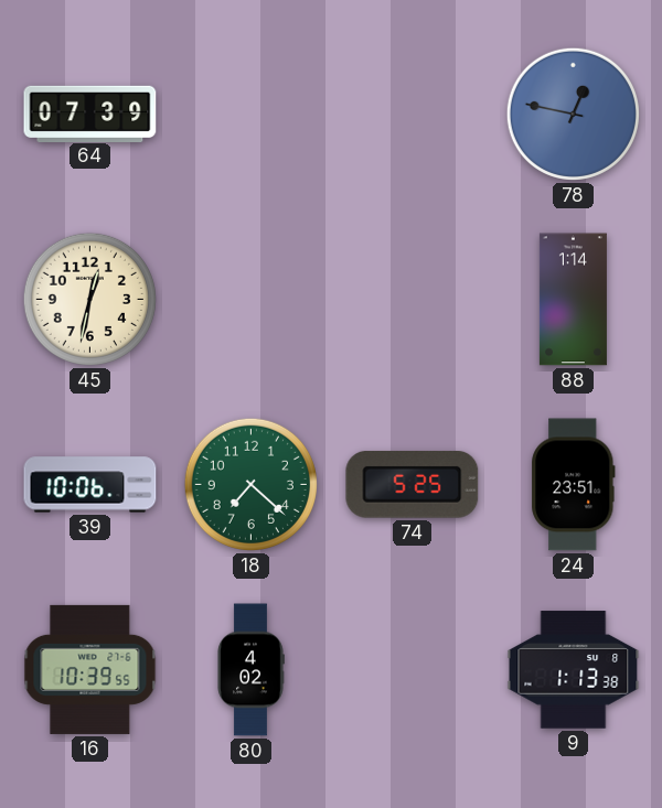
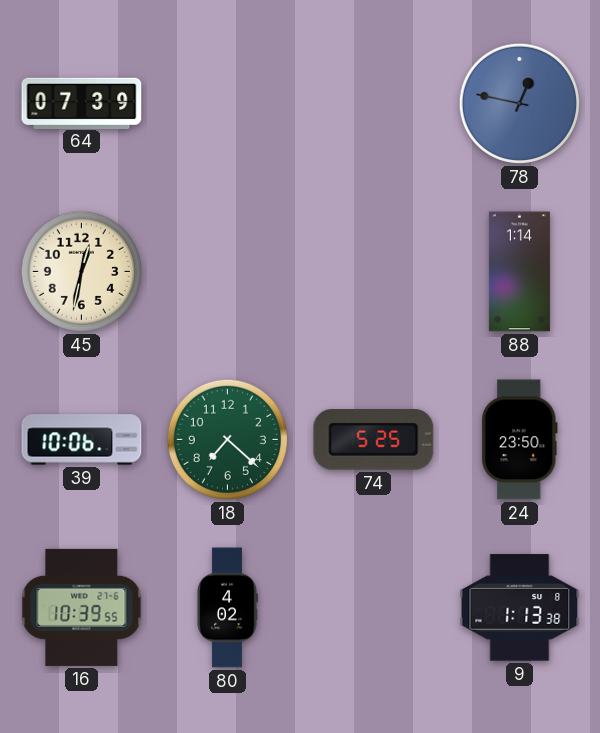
24: 23:51 -> 23:50 (520, 440)
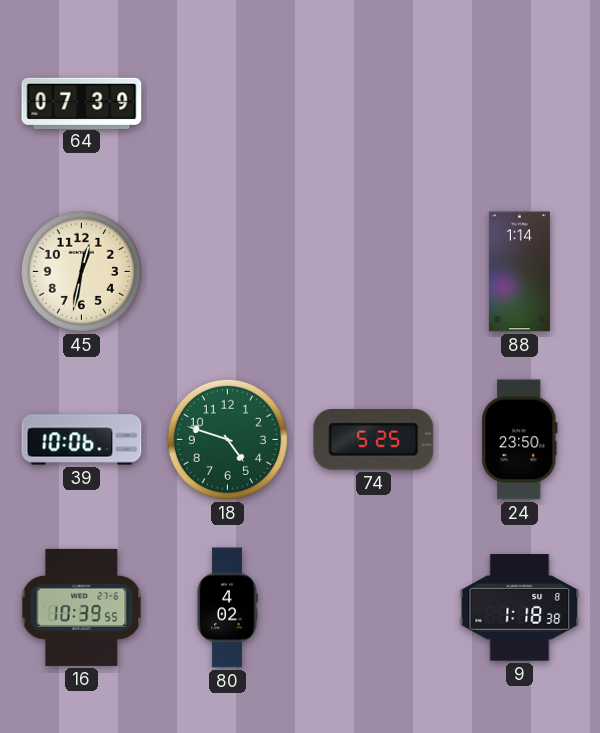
78: 12:47 -> none (519, 103)
18: 7:22 -> 4:48 (227, 439)
9: 1:13 -> 1:18 (520, 608)
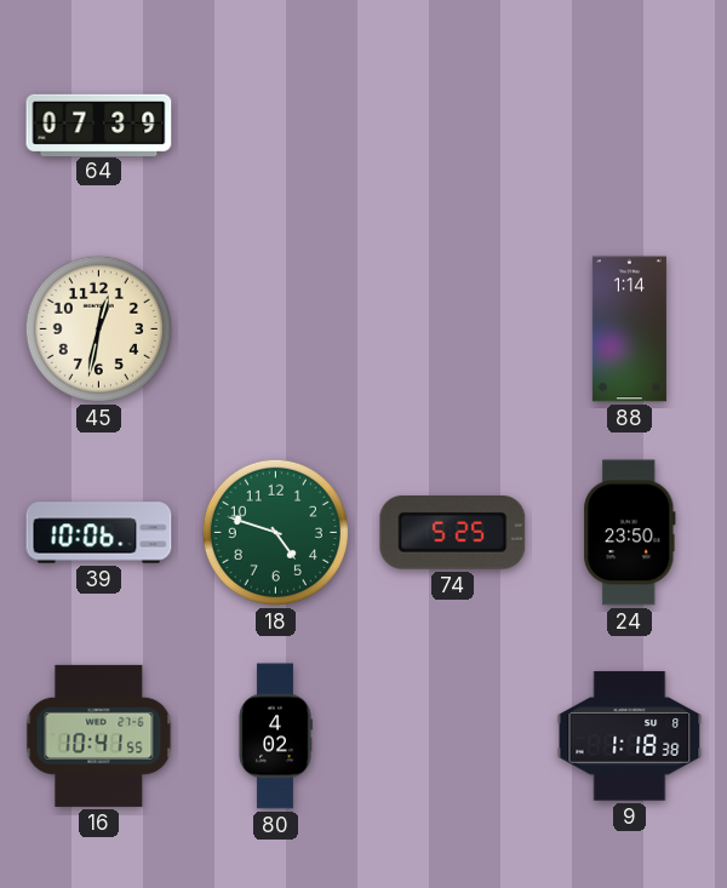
16: 10:39 -> 10:41 (99, 735)
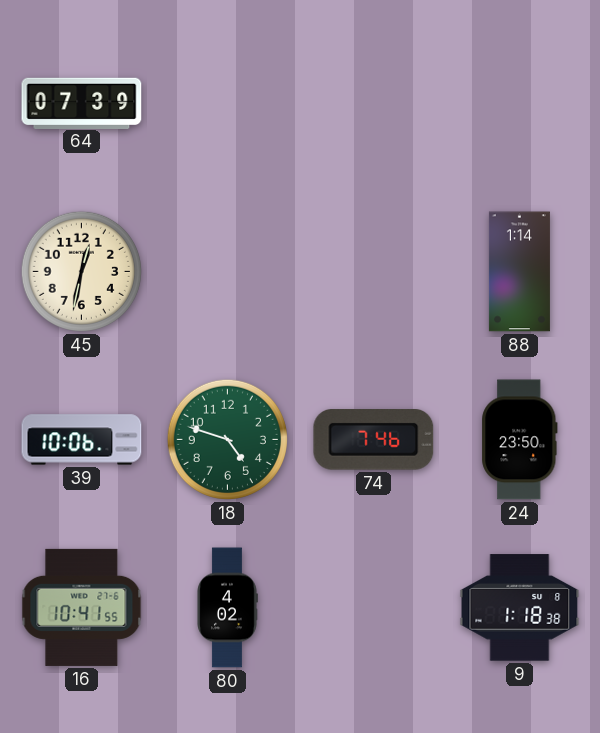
74: 5:25 -> 7:46 (374, 440)
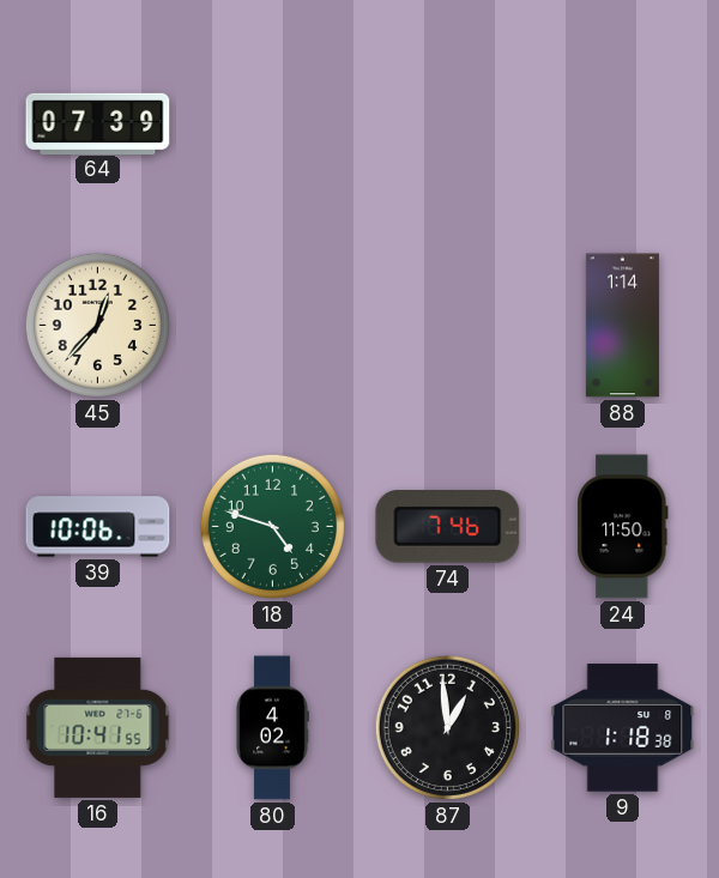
45: 12:32 -> 12:37 (97, 325)
24: 23:50 -> 11:50 (623, 527)
87: none -> 12:59 (447, 727)
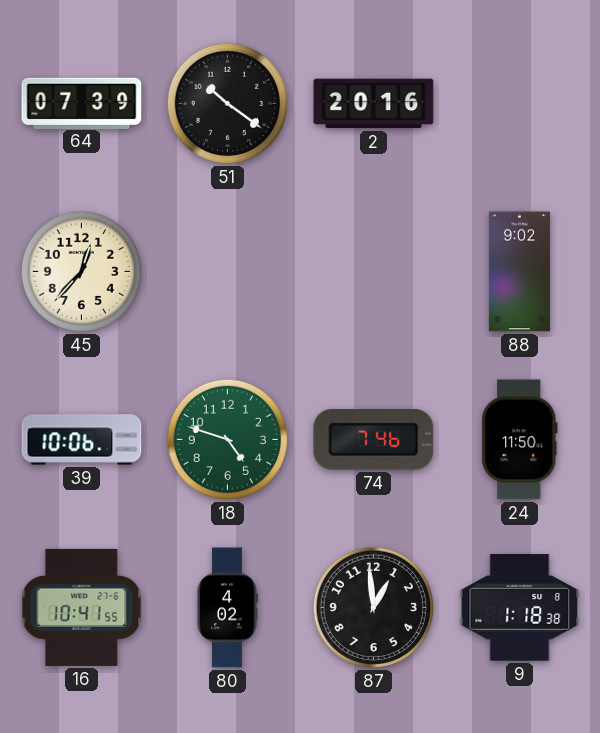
51: none -> 10:21 (227, 103)
2: none -> 20:16 (374, 104)
88: 1:14 -> 9:02 (519, 272)
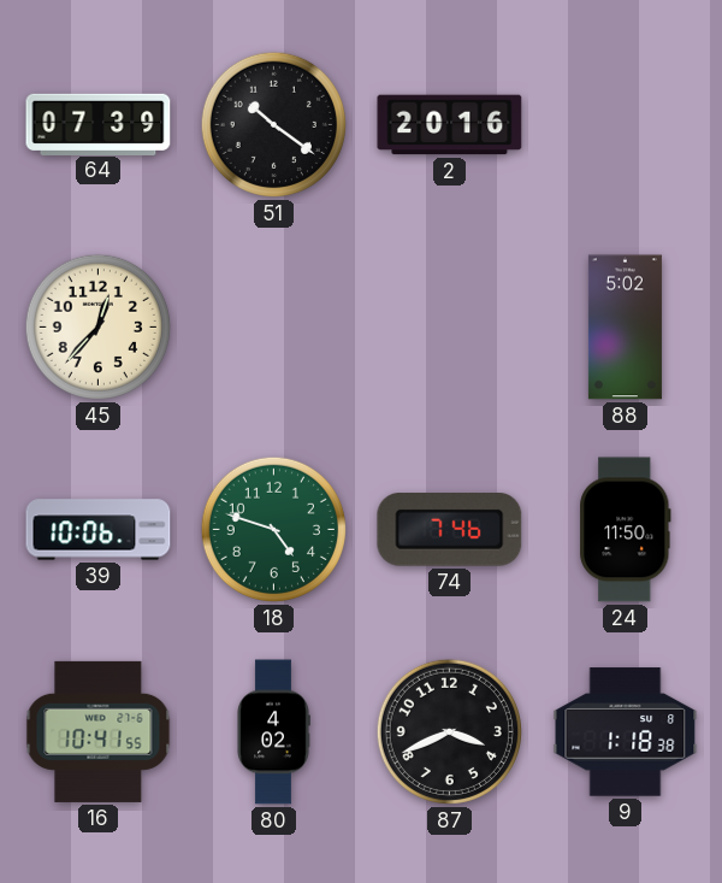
88: 9:02 -> 5:02 (625, 328)
87: 12:59 -> 3:41 (449, 731)
